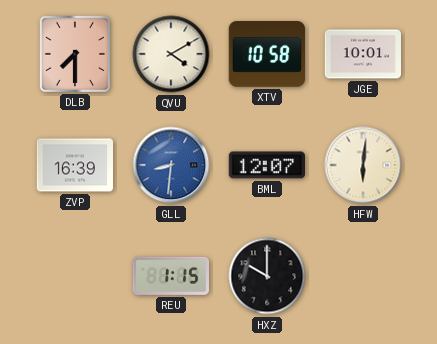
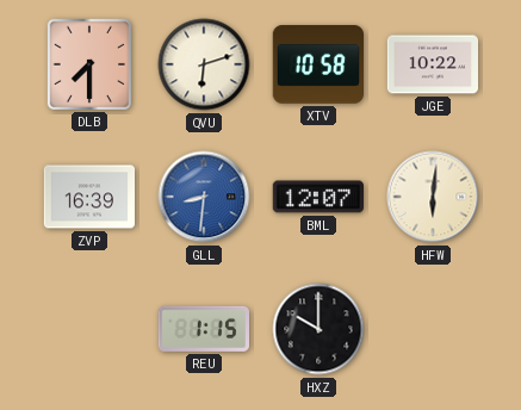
QVU: 4:10 -> 6:12 (204, 64)
JGE: 10:01 -> 10:22 (433, 64)
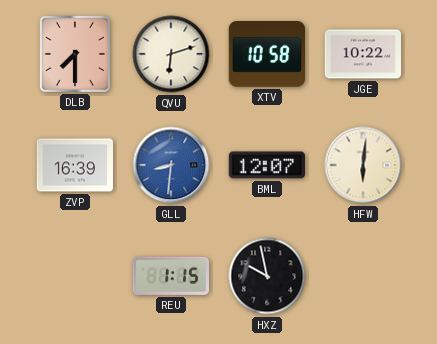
HXZ: 10:00 -> 9:58 (267, 276)
